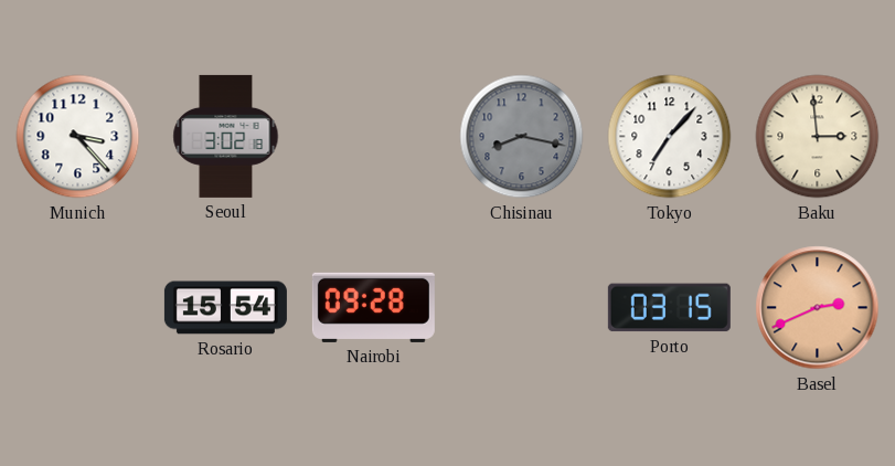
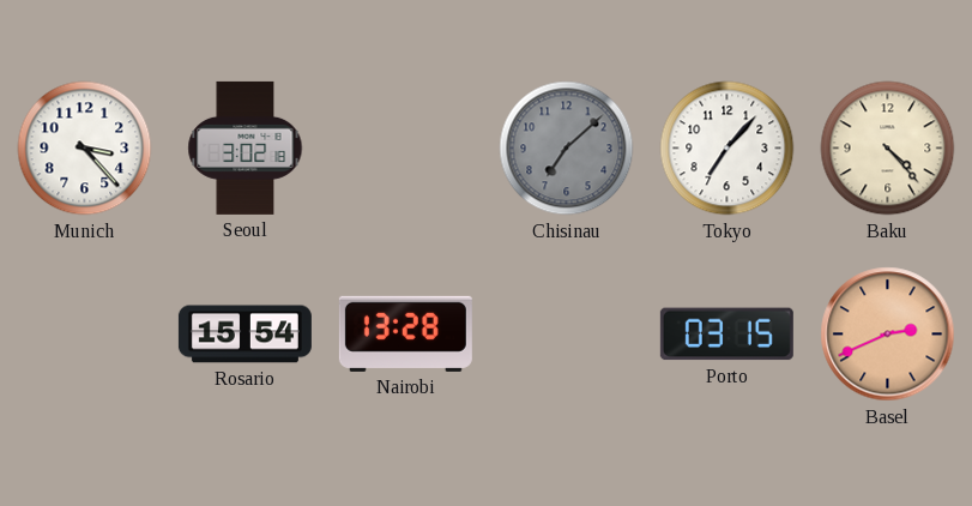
Chisinau: 8:17 -> 7:08 (567, 149)
Baku: 2:59 -> 4:23 (888, 149)
Nairobi: 09:28 -> 13:28 (405, 333)
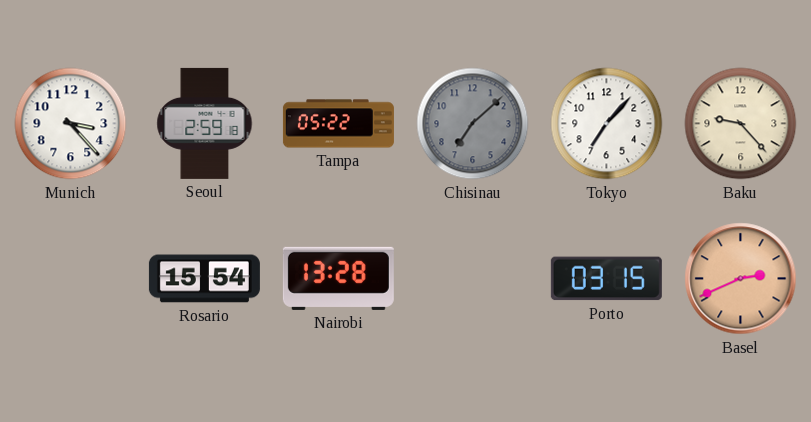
Seoul: 3:02 -> 2:59 (205, 123)
Tampa: none -> 05:22 (338, 124)
Baku: 4:23 -> 9:23 (741, 124)
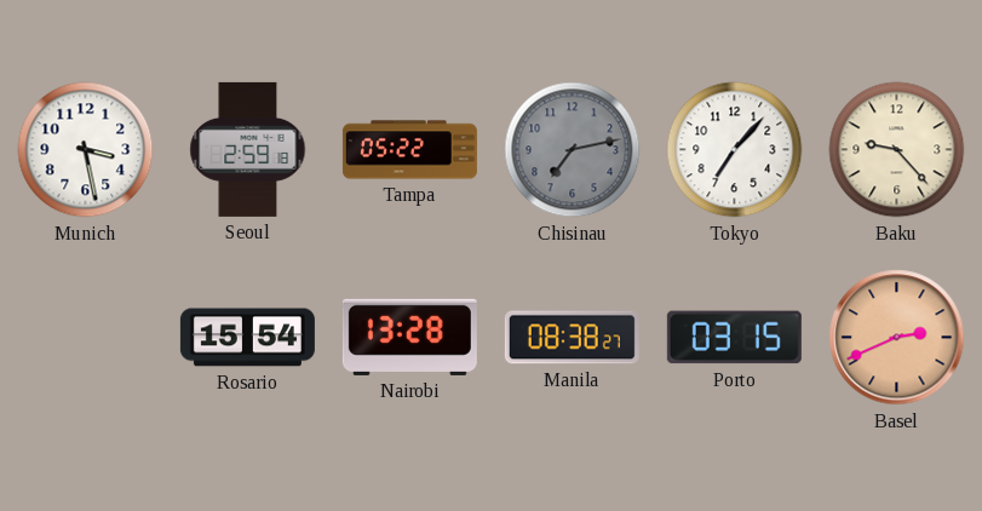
Munich: 3:23 -> 3:28 (86, 150)
Chisinau: 7:08 -> 7:13 (573, 150)
Manila: none -> 08:38 (572, 338)
